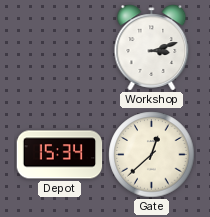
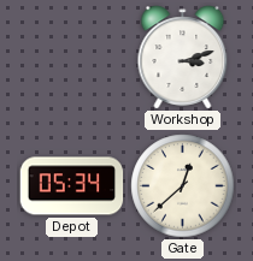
Depot: 15:34 -> 05:34 (72, 186)
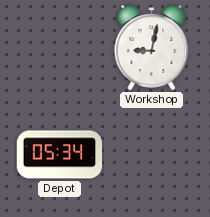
Workshop: 3:12 -> 9:02 (152, 48)
Gate: 12:38 -> none (183, 186)
